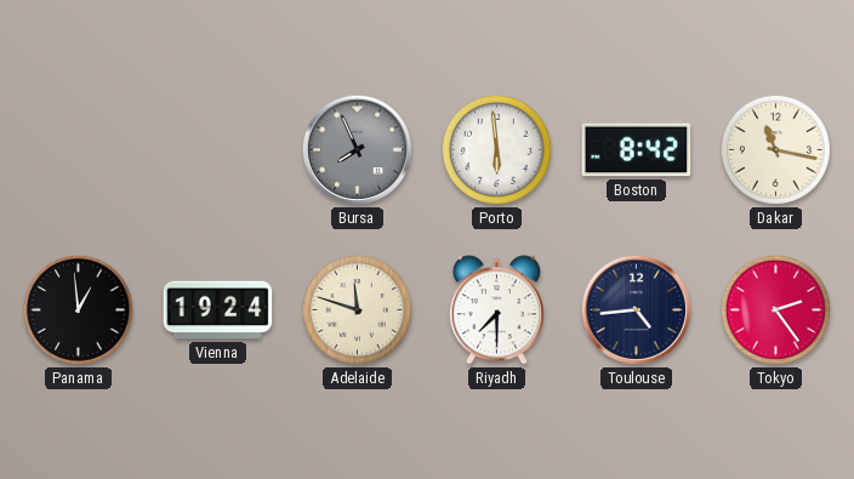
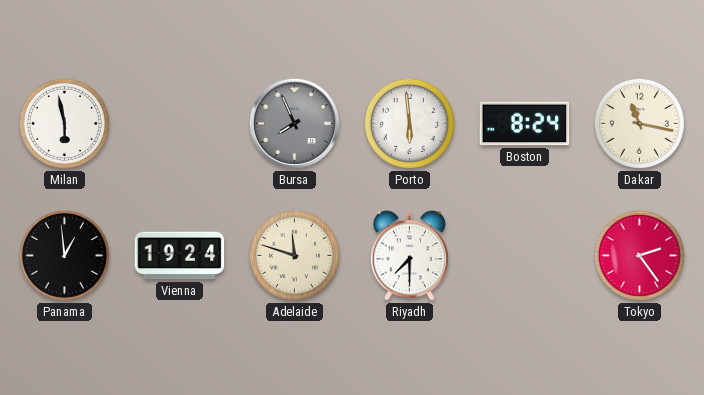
Milan: none -> 5:58 (64, 123)
Boston: 8:42 -> 8:24 (525, 124)
Toulouse: 4:44 -> none (636, 309)
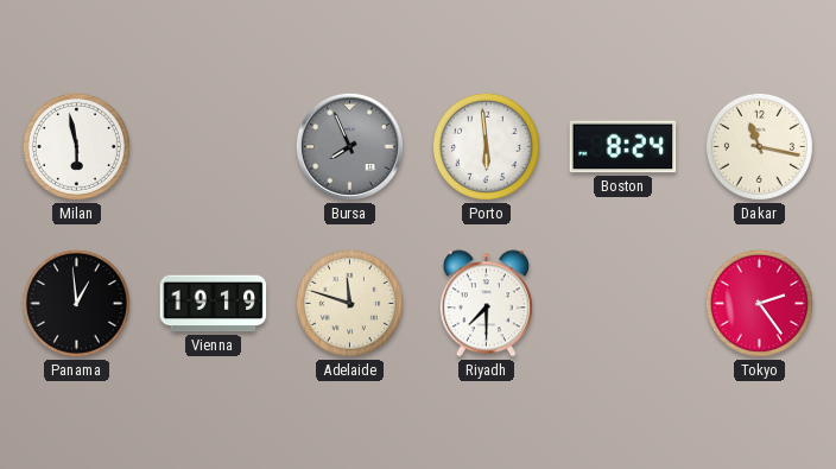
Vienna: 19:24 -> 19:19 (214, 304)
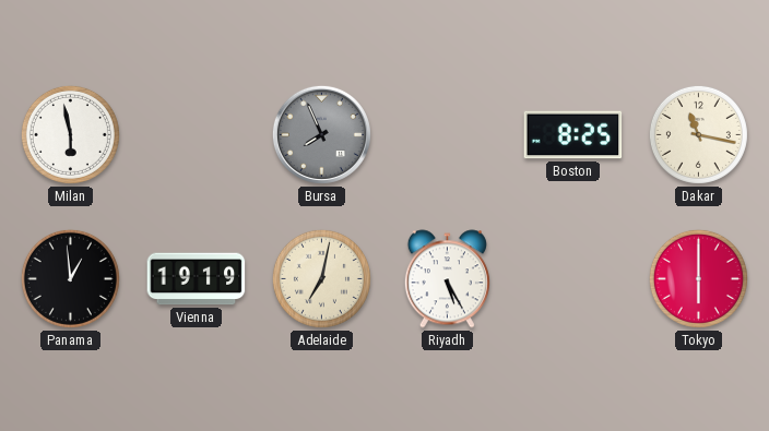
Porto: 5:59 -> none (486, 146)
Boston: 8:24 -> 8:25 (573, 135)
Adelaide: 11:48 -> 7:02 (321, 278)
Riyadh: 7:30 -> 5:25 (447, 279)
Tokyo: 2:24 -> 6:00 (698, 278)
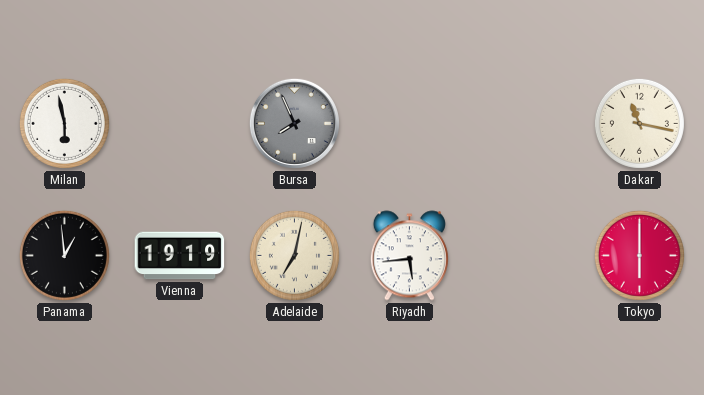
Boston: 8:25 -> none (573, 135)
Riyadh: 5:25 -> 5:44 (409, 256)
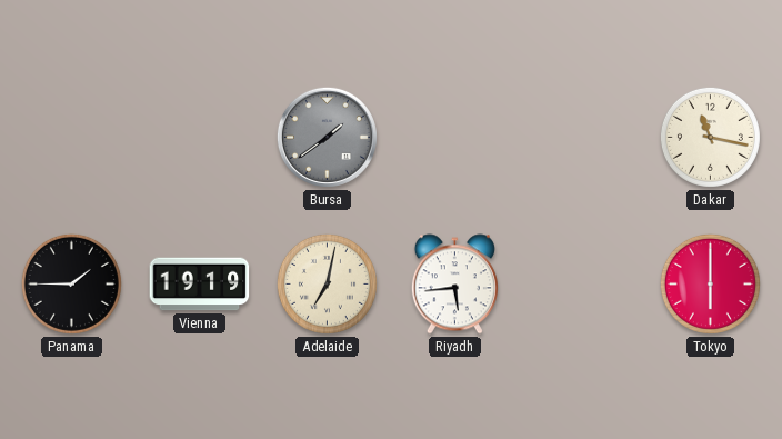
Milan: 5:58 -> none (64, 123)
Bursa: 7:56 -> 1:39 (327, 137)
Panama: 12:59 -> 1:45 (71, 283)
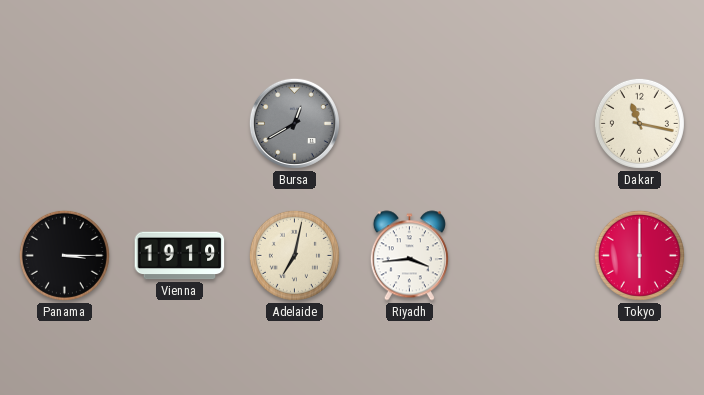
Bursa: 1:39 -> 12:40 (294, 123)
Panama: 1:45 -> 3:15 (64, 255)
Riyadh: 5:44 -> 3:44 (409, 256)
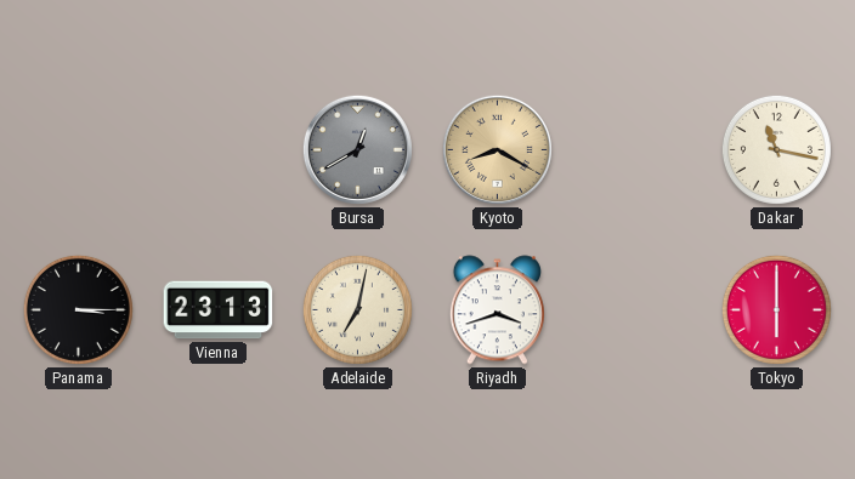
Kyoto: none -> 8:20 (497, 149)
Vienna: 19:19 -> 23:13 (219, 310)
Riyadh: 3:44 -> 3:42 (497, 310)
